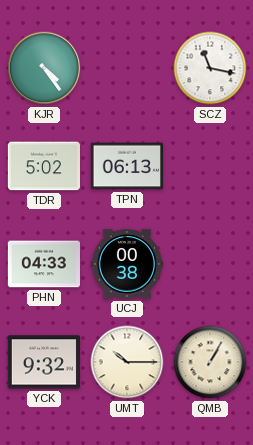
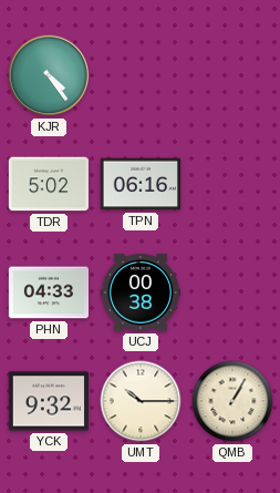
SCZ: 11:17 -> none (210, 68)
TPN: 06:13 -> 06:16 (139, 184)
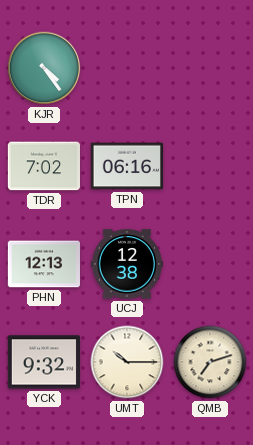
TDR: 5:02 -> 7:02 (43, 166)
PHN: 04:33 -> 12:13 (43, 264)
UCJ: 00:38 -> 12:38 (126, 264)
QMB: 1:05 -> 7:12 (210, 362)
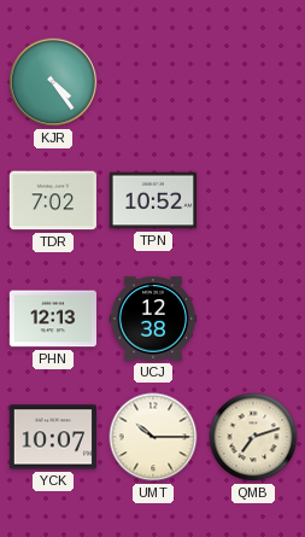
TPN: 06:16 -> 10:52 (152, 200)
YCK: 9:32 -> 10:07 (52, 437)
